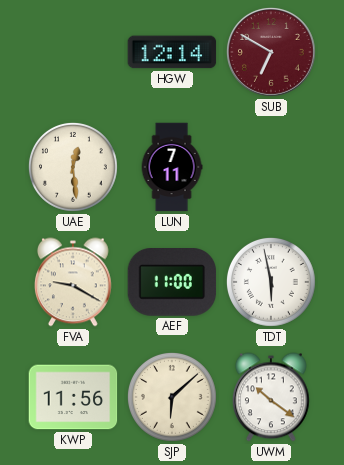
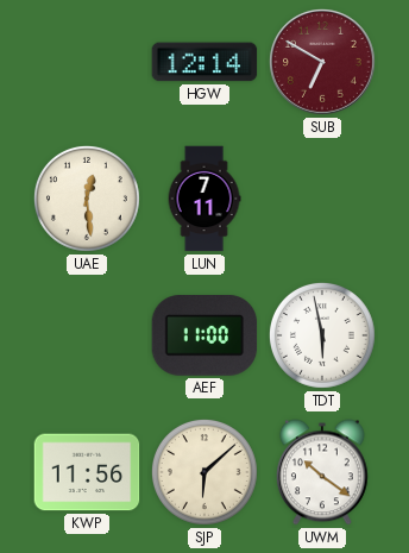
FVA: 9:20 -> none (74, 282)
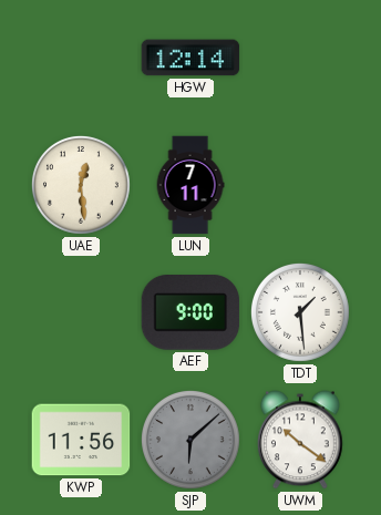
SUB: 6:50 -> none (322, 62)
AEF: 11:00 -> 9:00 (190, 313)
TDT: 5:58 -> 1:29 (300, 312)
SJP dial: cream -> grey (190, 440)
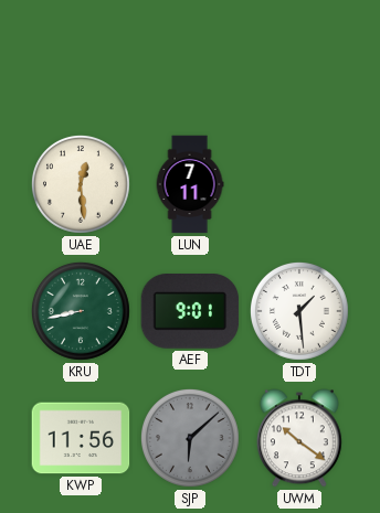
HGW: 12:14 -> none (190, 58)
KRU: none -> 8:43 (81, 311)
AEF: 9:00 -> 9:01 (190, 312)
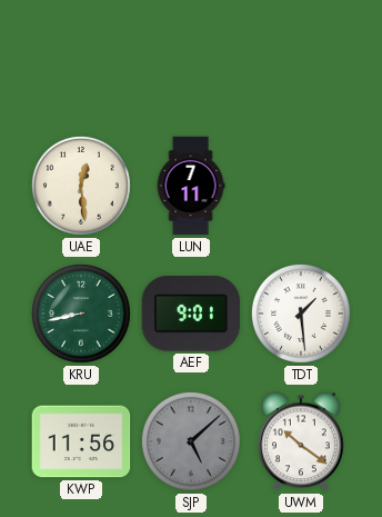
SJP: 6:08 -> 5:08 (191, 441)
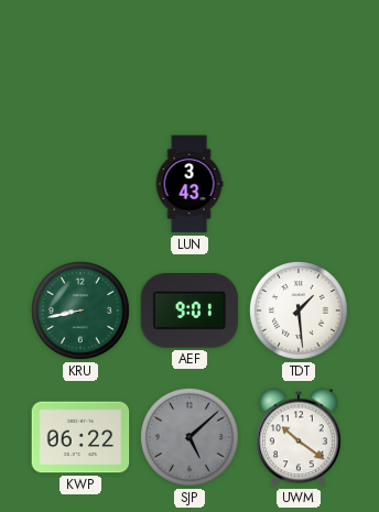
UAE: 12:29 -> none (81, 186)
LUN: 7:11 -> 3:43 (189, 184)
KWP: 11:56 -> 06:22 (80, 437)
